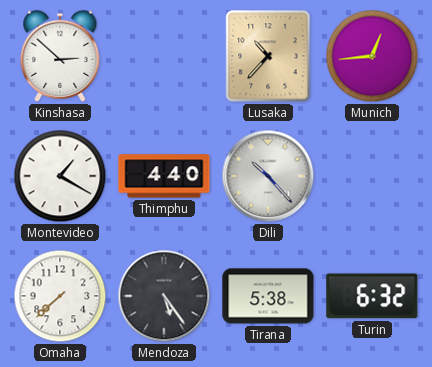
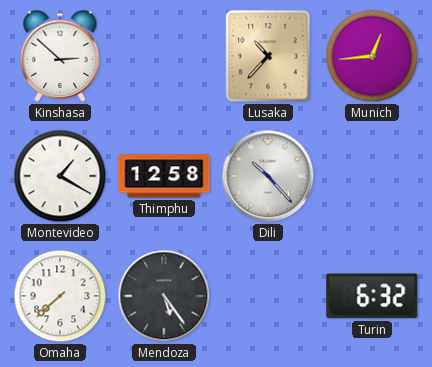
Thimphu: 4:40 -> 12:58 (164, 176)
Tirana: 5:38 -> none (268, 296)
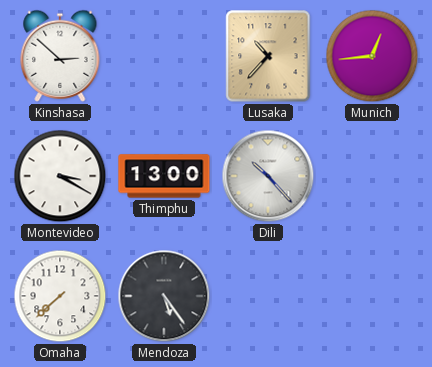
Montevideo: 1:20 -> 3:20 (60, 176)
Thimphu: 12:58 -> 13:00 (164, 176)
Turin: 6:32 -> none (372, 296)
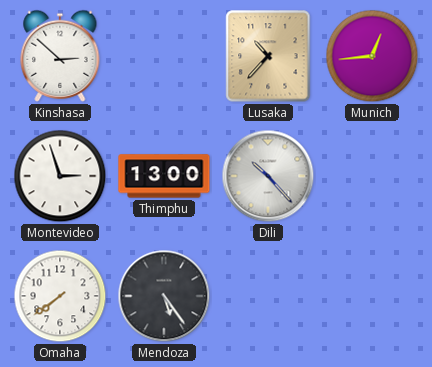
Montevideo: 3:20 -> 2:57 (60, 176)
Omaha: 7:38 -> 7:39 (60, 296)
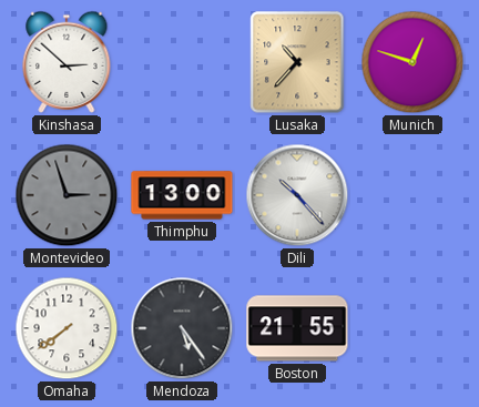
Munich: 12:44 -> 12:48 (412, 62)
Montevideo dial: white -> grey (67, 195)
Boston: none -> 21:55 (297, 328)
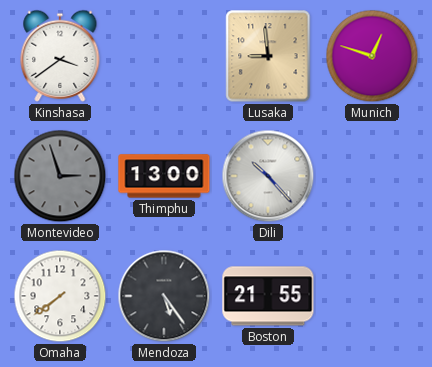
Kinshasa: 2:52 -> 3:39 (60, 56)
Lusaka: 10:37 -> 8:59 (268, 56)
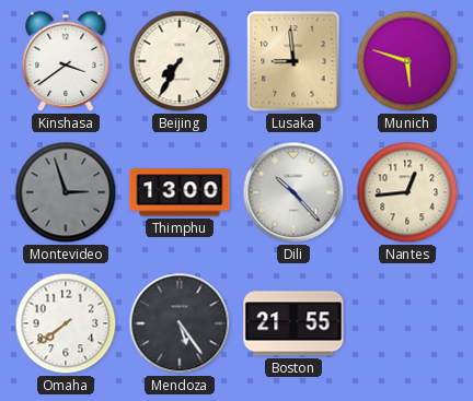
Beijing: none -> 7:35 (180, 61)
Munich: 12:48 -> 5:48 (407, 61)
Nantes: none -> 12:44 (407, 192)
